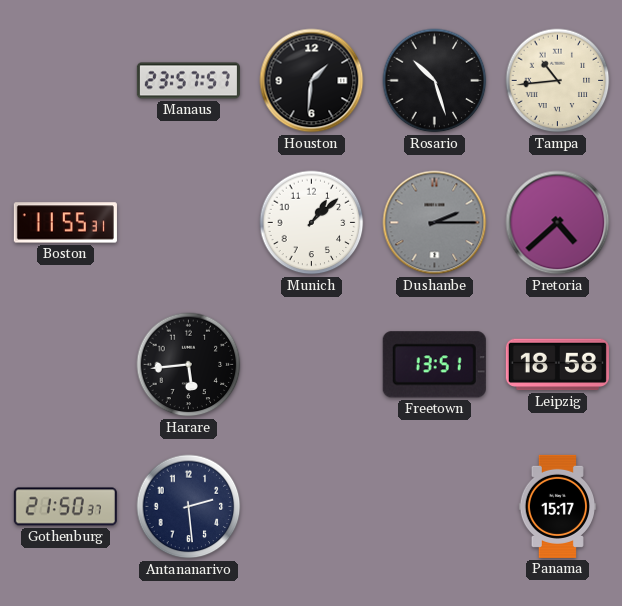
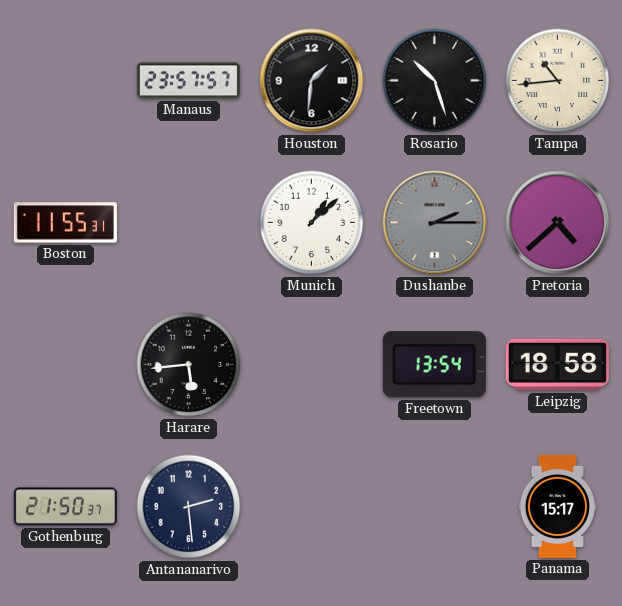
Freetown: 13:51 -> 13:54 (434, 365)
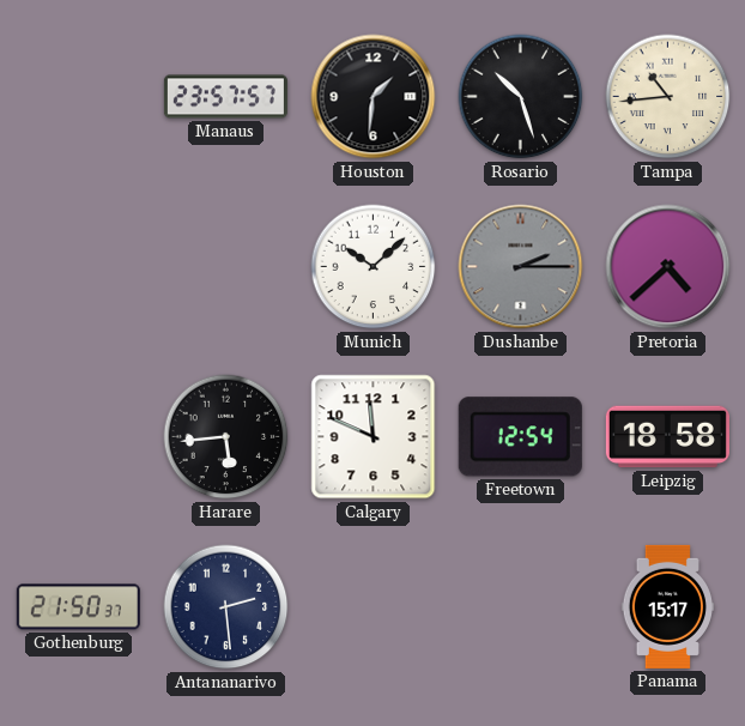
Boston: 11:55 -> none (65, 223)
Munich: 1:08 -> 10:08 (374, 267)
Calgary: none -> 11:49 (374, 437)
Freetown: 13:54 -> 12:54 (520, 437)
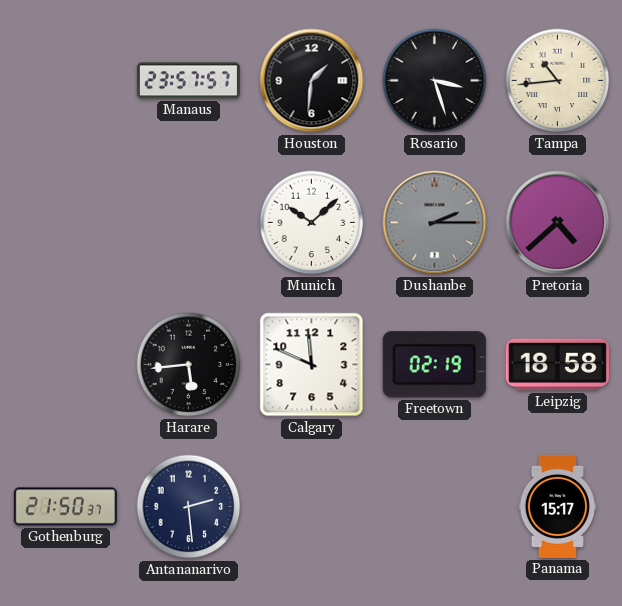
Rosario: 10:27 -> 3:27 (435, 81)
Freetown: 12:54 -> 02:19 (434, 365)
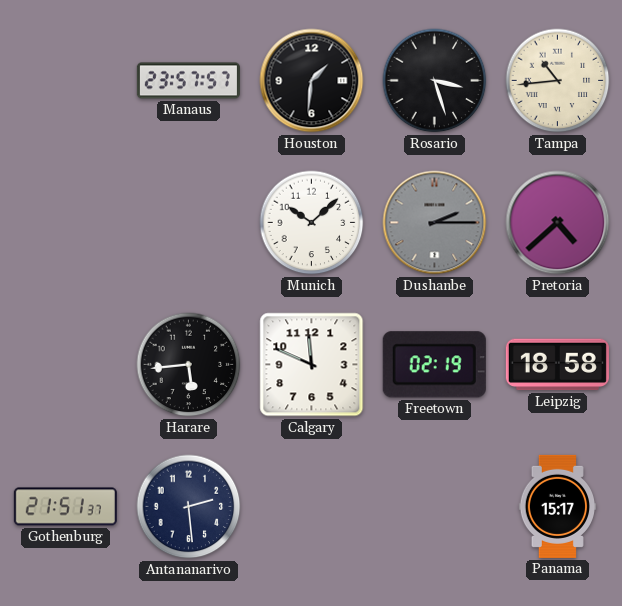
Gothenburg: 21:50 -> 21:51 (65, 507)
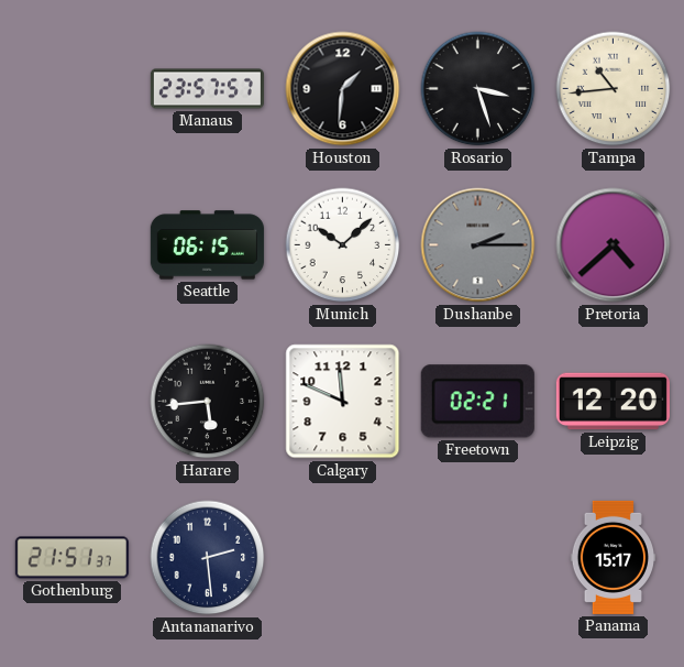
Seattle: none -> 06:15 (207, 245)
Freetown: 02:19 -> 02:21 (477, 402)
Leipzig: 18:58 -> 12:20 (613, 402)
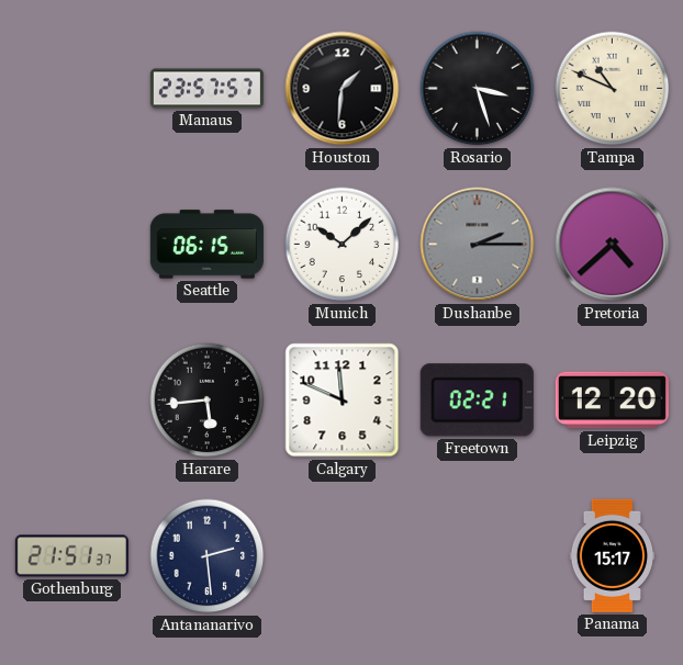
Tampa: 10:44 -> 10:49 (613, 89)
